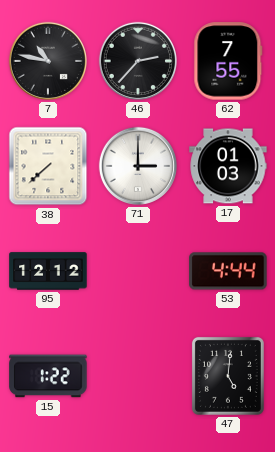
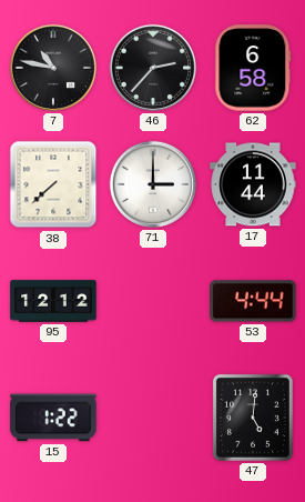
62: 7:55 -> 6:58 (253, 68)
17: 01:03 -> 11:44 (253, 184)
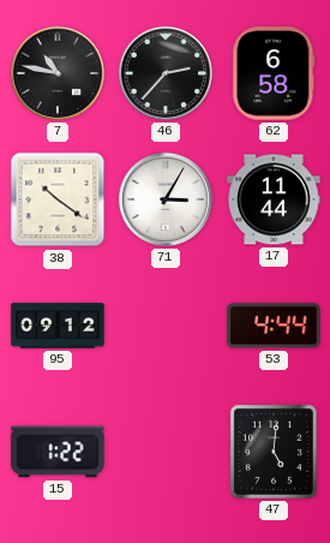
38: 7:38 -> 10:21 (58, 199)
71: 3:00 -> 3:05 (166, 199)
95: 12:12 -> 09:12 (58, 326)
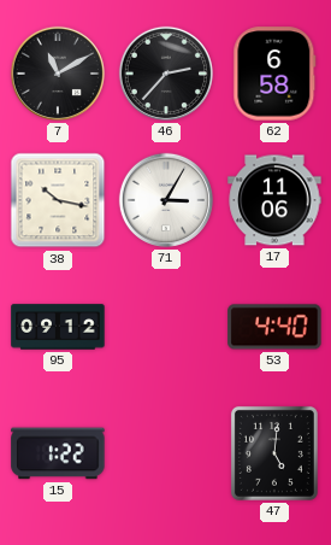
7: 10:47 -> 11:10 (58, 74)
38: 10:21 -> 10:17 (58, 200)
17: 11:44 -> 11:06 (274, 200)
53: 4:44 -> 4:40 (274, 327)
